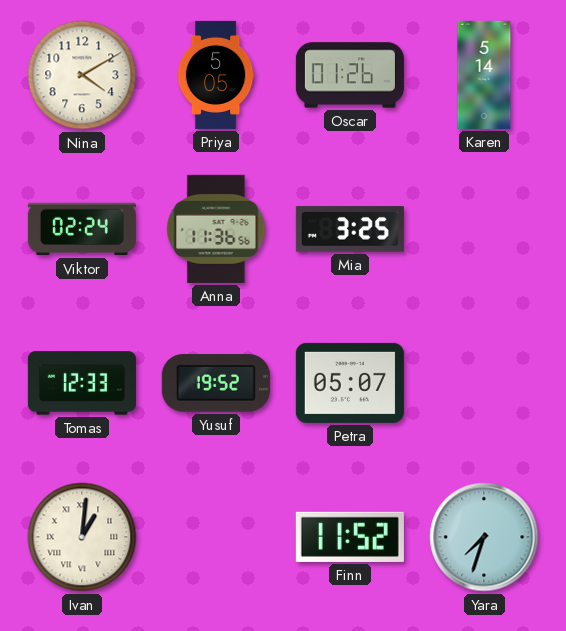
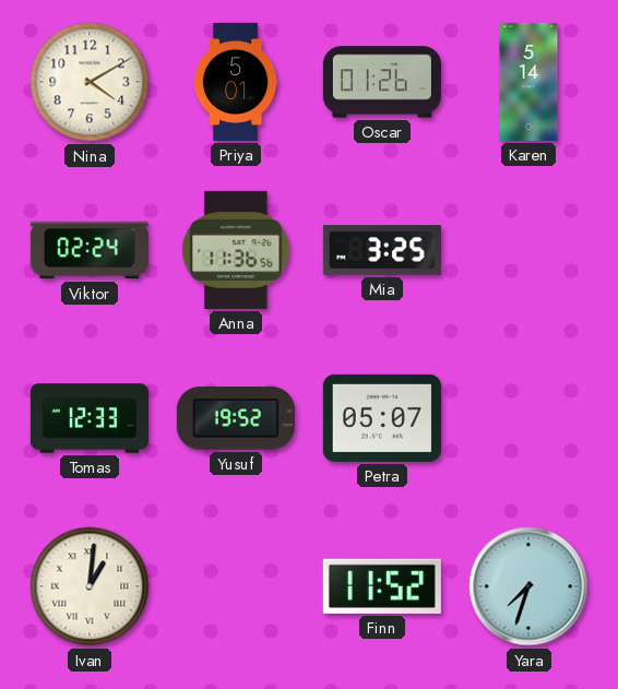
Priya: 5:05 -> 5:01 (236, 82)
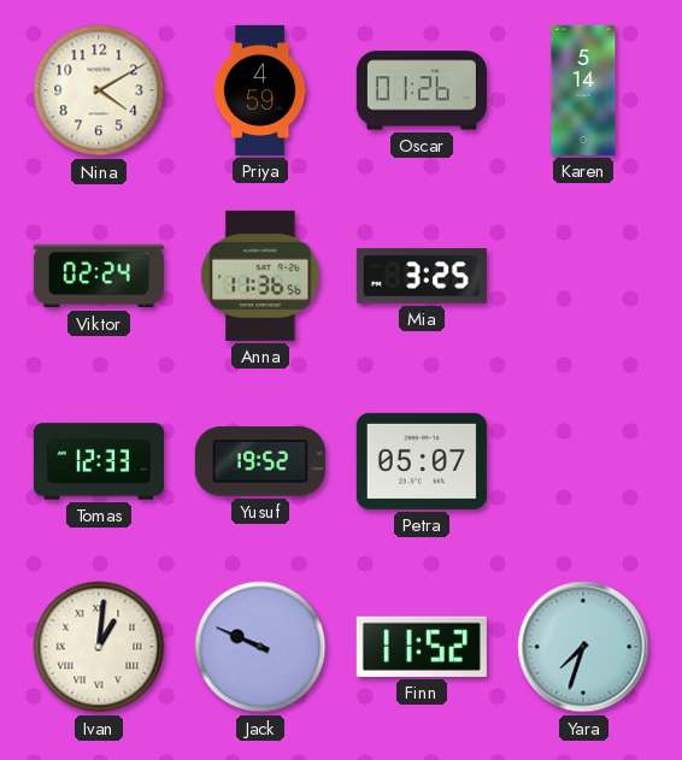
Priya: 5:01 -> 4:59 (260, 90)
Jack: none -> 9:49 (260, 647)
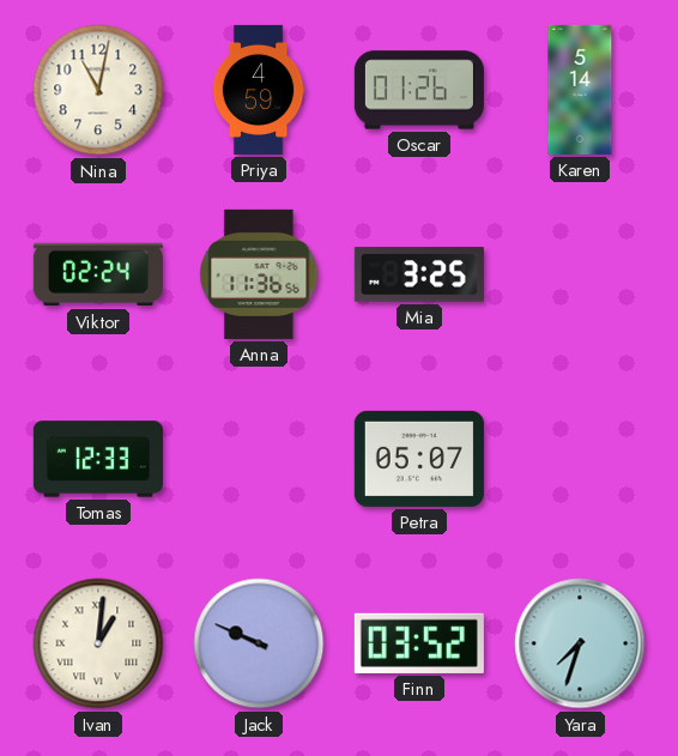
Nina: 4:10 -> 11:02 (98, 90)
Yusuf: 19:52 -> none (260, 461)
Finn: 11:52 -> 03:52 (419, 643)
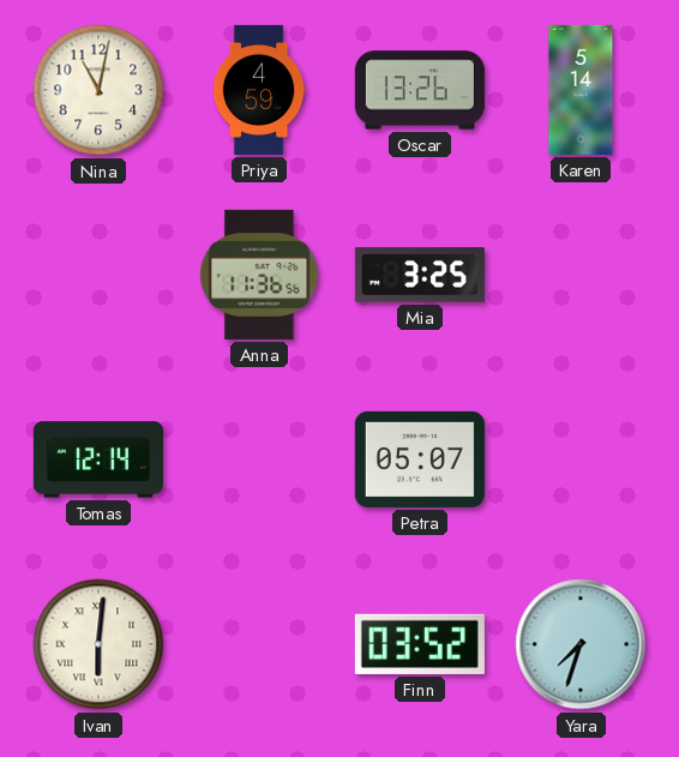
Oscar: 01:26 -> 13:26 (420, 90)
Viktor: 02:24 -> none (98, 274)
Tomas: 12:33 -> 12:14 (98, 459)
Ivan: 1:01 -> 6:01 (98, 644)
Jack: 9:49 -> none (259, 643)
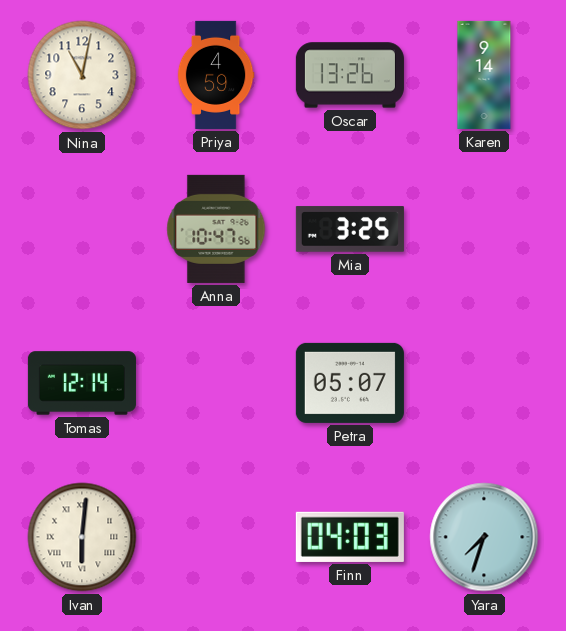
Karen: 5:14 -> 9:14 (484, 75)
Anna: 11:36 -> 10:47 (216, 229)
Finn: 03:52 -> 04:03 (350, 537)
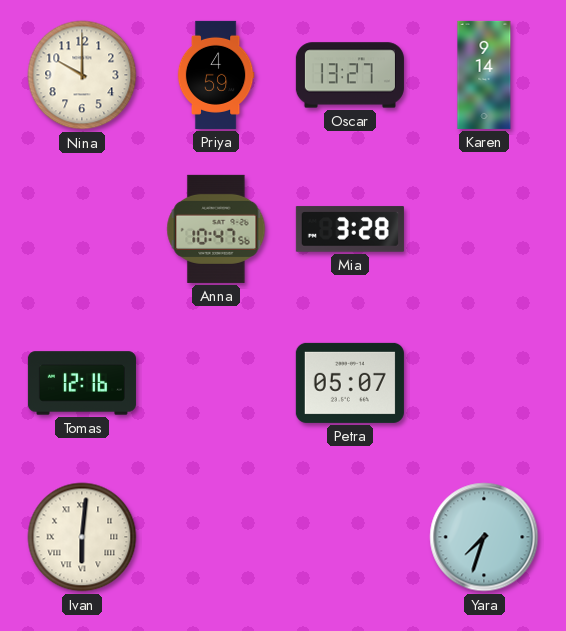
Nina: 11:02 -> 10:00 (82, 75)
Oscar: 13:26 -> 13:27 (350, 75)
Mia: 3:25 -> 3:28 (350, 229)
Tomas: 12:14 -> 12:16 (82, 383)
Finn: 04:03 -> none (350, 537)
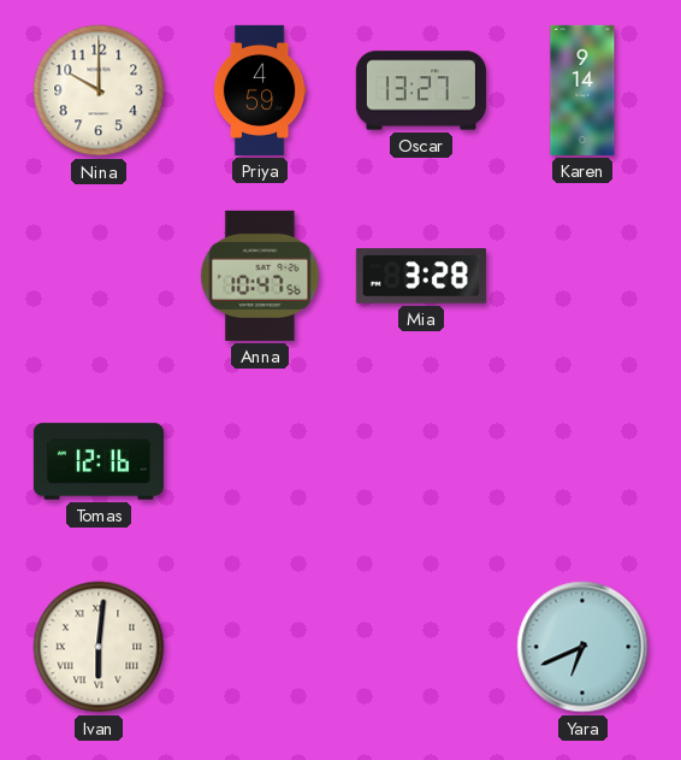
Petra: 05:07 -> none (350, 383)
Yara: 7:33 -> 6:41 (582, 647)
